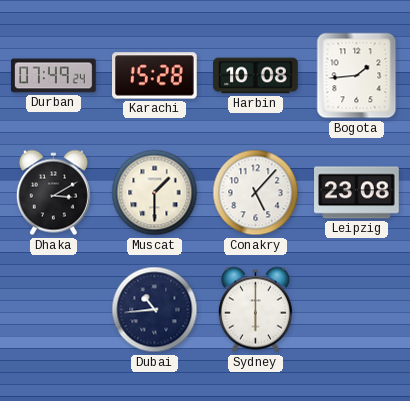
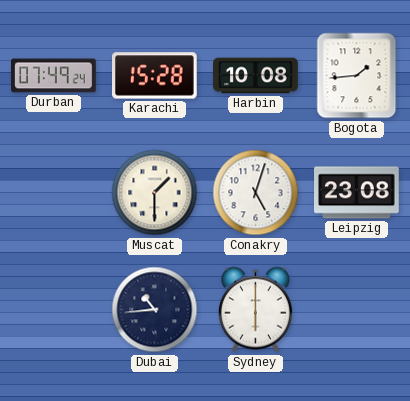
Dhaka: 3:10 -> none (53, 193)
Conakry: 5:07 -> 5:03 (256, 193)
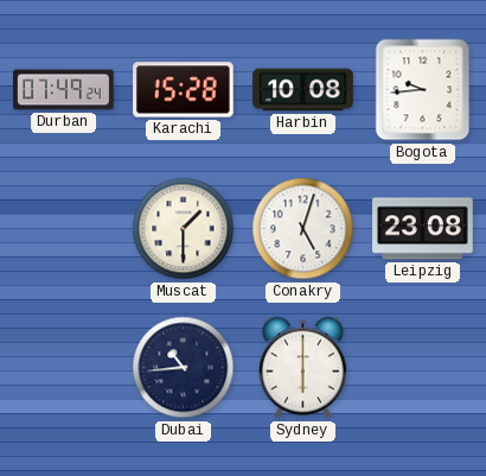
Bogota: 1:44 -> 9:44 (423, 90)
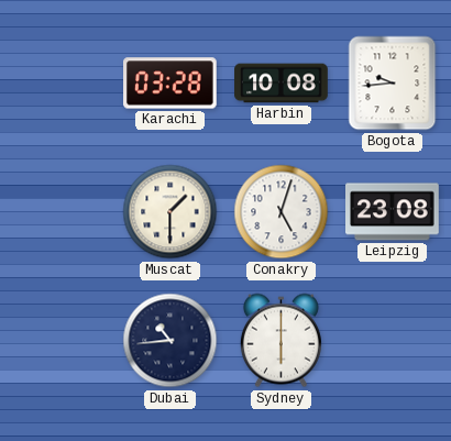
Durban: 07:49 -> none (64, 90)
Karachi: 15:28 -> 03:28 (170, 84)
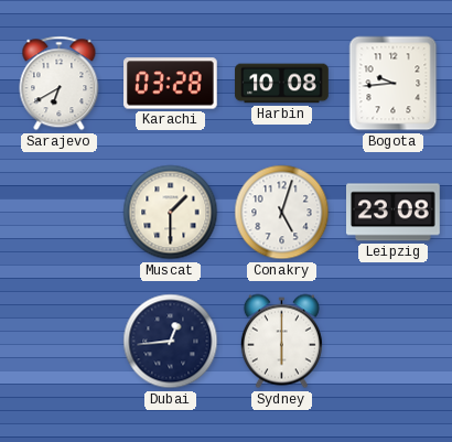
Sarajevo: none -> 6:40 (60, 84)
Dubai: 10:44 -> 12:44 (171, 342)
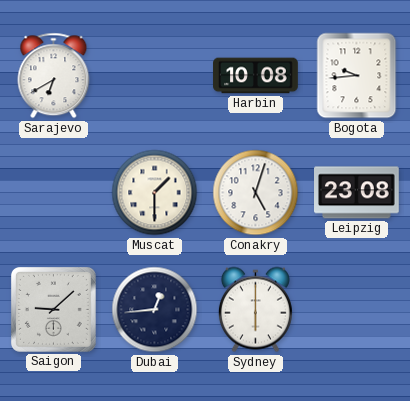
Karachi: 03:28 -> none (171, 84)
Saigon: none -> 9:08 (53, 309)
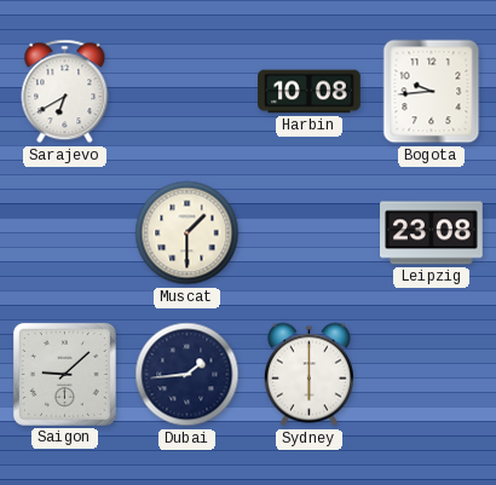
Conakry: 5:03 -> none (256, 193)
Dubai: 12:44 -> 1:44 (188, 375)
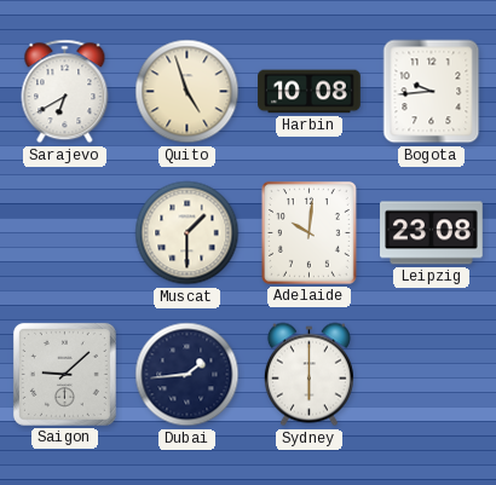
Quito: none -> 4:57 (188, 92)
Adelaide: none -> 10:01 (308, 232)
